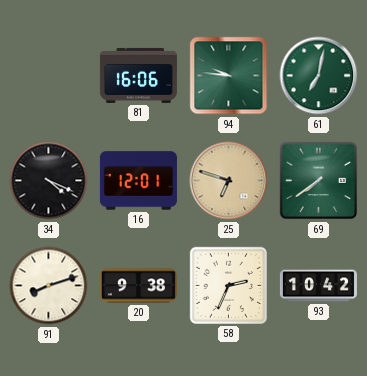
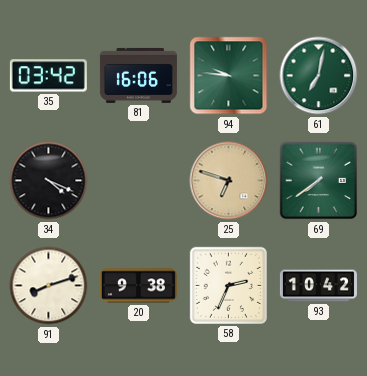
35: none -> 03:42 (48, 76)
16: 12:01 -> none (138, 181)
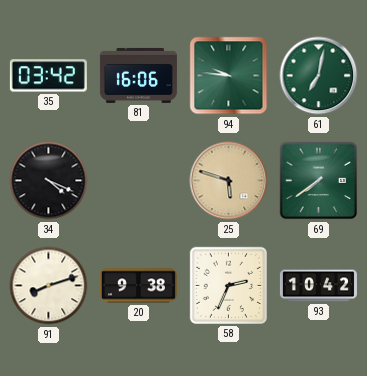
25: 6:48 -> 5:48 (229, 181)
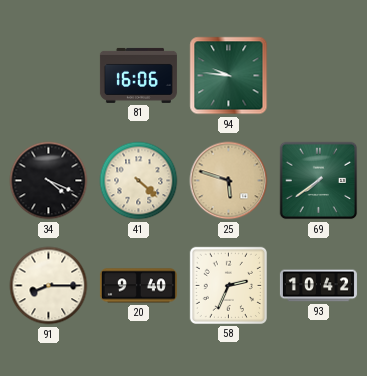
35: 03:42 -> none (48, 76)
61: 7:02 -> none (319, 76)
41: none -> 4:22 (139, 181)
91: 8:12 -> 8:15 (49, 286)
20: 9:38 -> 9:40 (138, 286)
